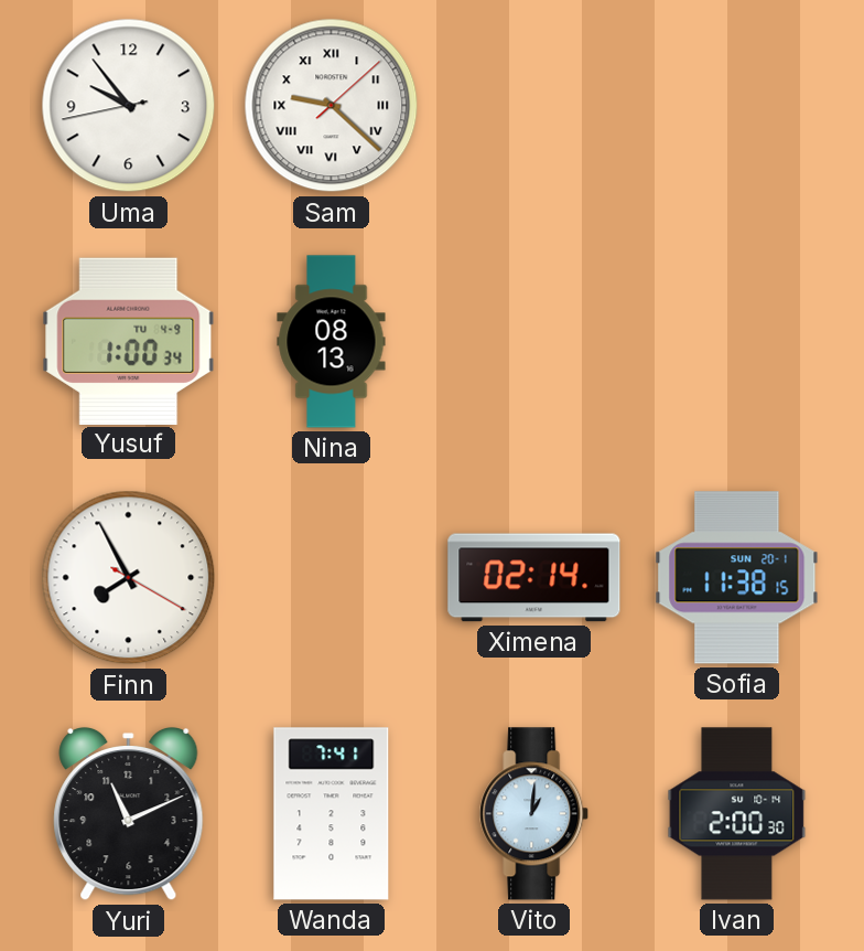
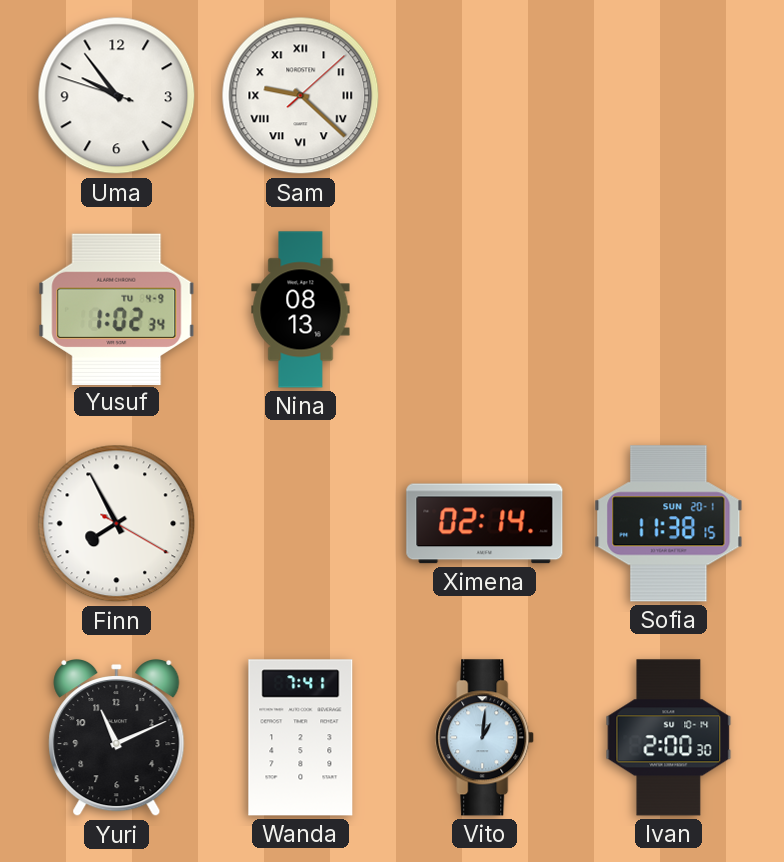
Uma: 9:53:43 -> 9:53:48 (117, 96)
Yusuf: 1:00 -> 1:02 (117, 309)
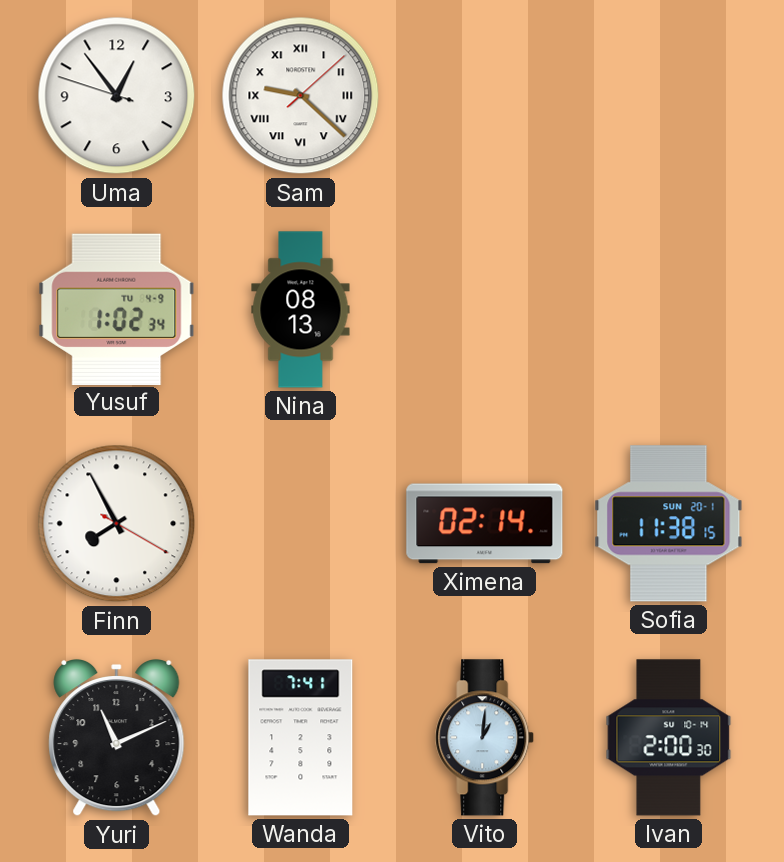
Uma: 9:53 -> 12:53 (117, 96)
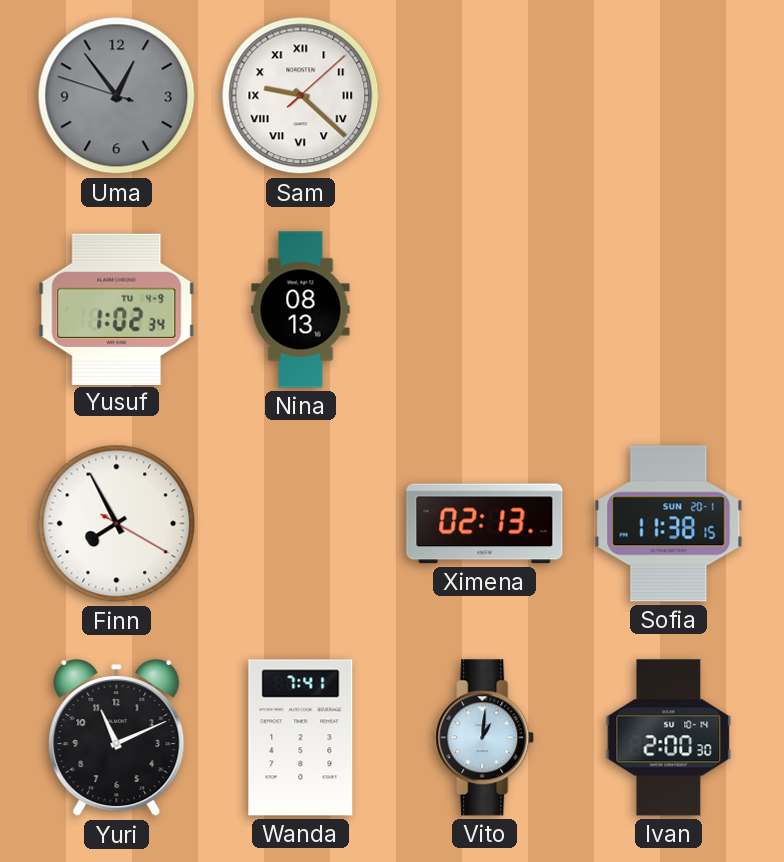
Uma dial: white -> grey (117, 96)
Ximena: 02:14 -> 02:13 (485, 524)
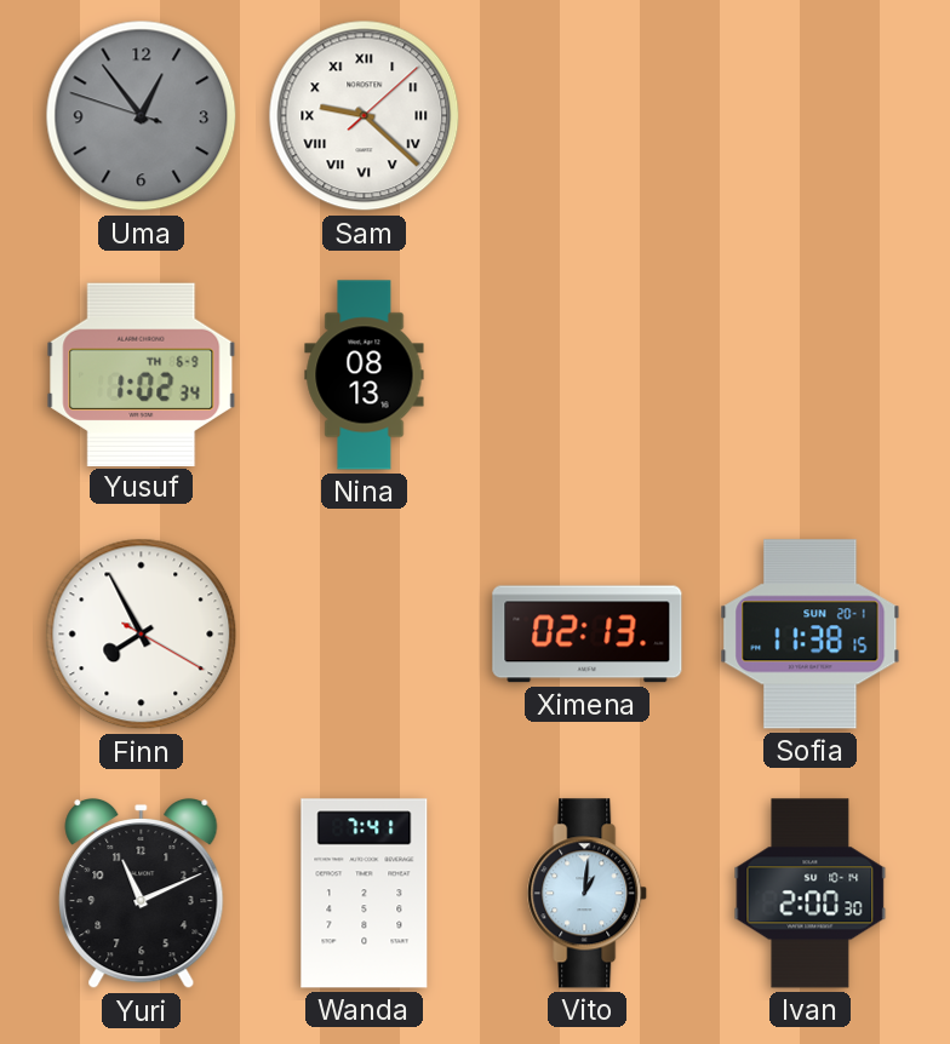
Yusuf date: TU 4-9 -> TH 6-9 (142, 374)
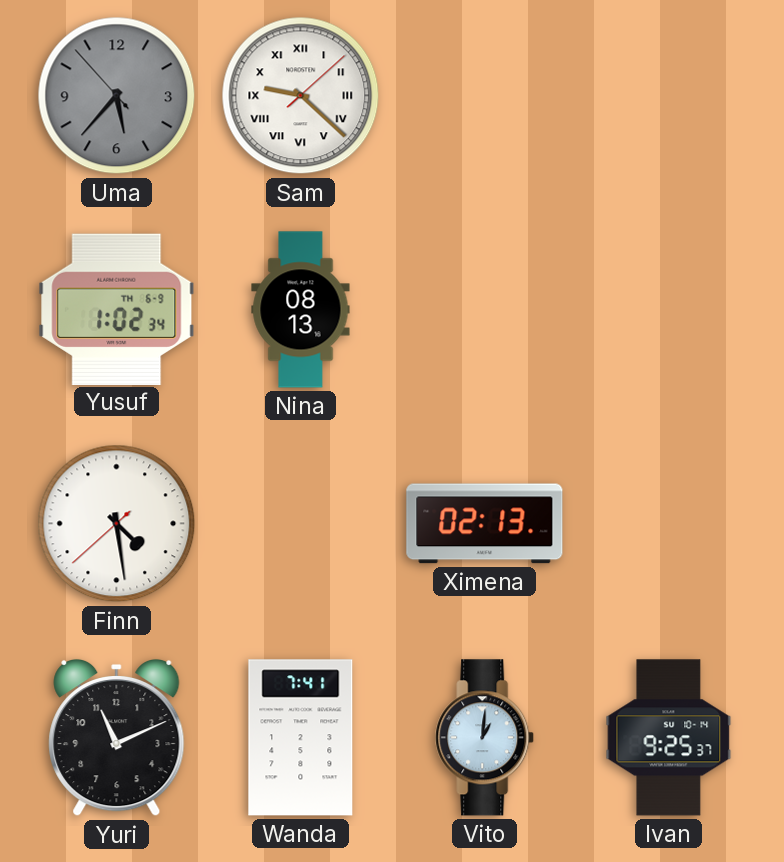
Uma: 12:53 -> 5:36 (117, 96)
Finn: 7:55 -> 4:28 (117, 524)
Sofia: 11:38 -> none (811, 635)
Ivan: 2:00 -> 9:25 (669, 738)
